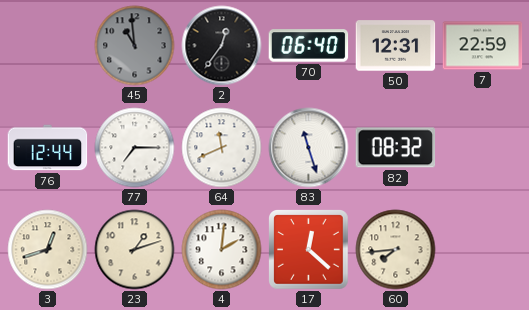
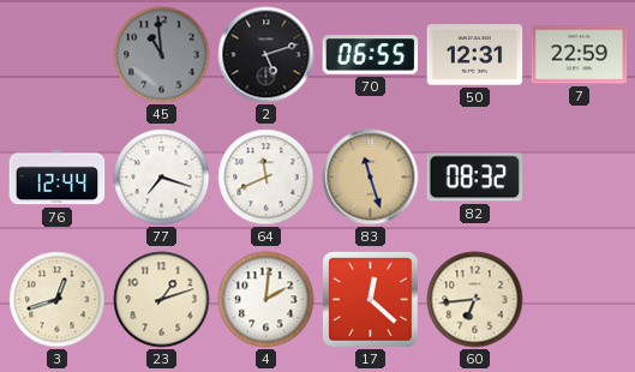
2: 12:36 -> 5:12 (266, 55)
70: 06:40 -> 06:55 (371, 55)
77: 7:15 -> 7:18 (162, 178)
83 dial: white -> champagne (371, 178)
60: 7:44 -> 6:44 (475, 300)
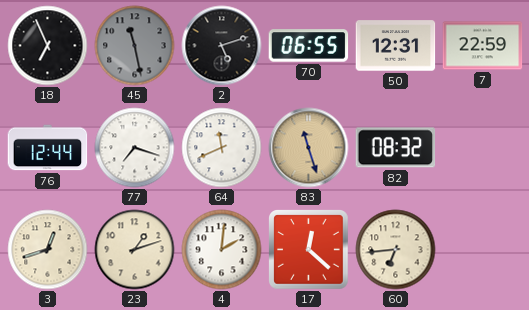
18: none -> 6:56 (48, 46)
45: 10:59 -> 11:28 (135, 46)
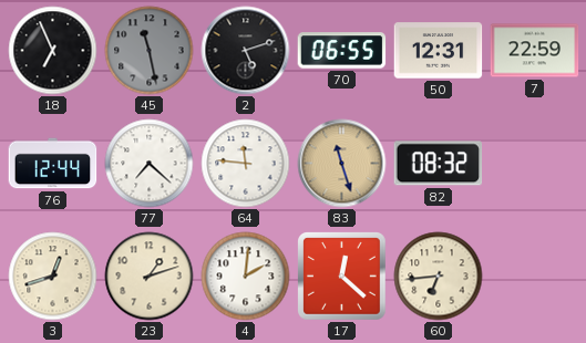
77: 7:18 -> 7:22 (150, 164)
64: 11:41 -> 11:46 (246, 164)
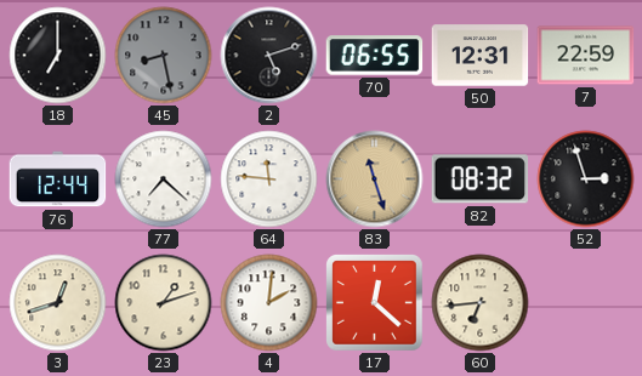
18: 6:56 -> 7:00 (58, 56)
45: 11:28 -> 8:28 (164, 56)
52: none -> 2:57 (586, 180)
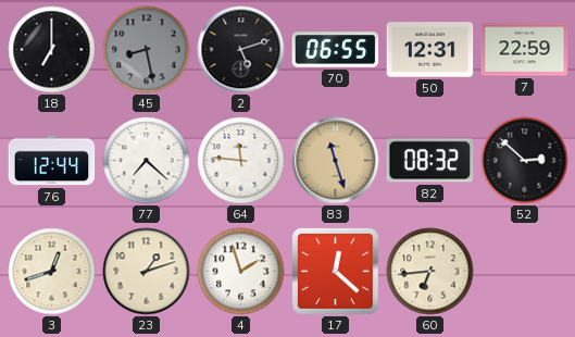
52: 2:57 -> 2:52 (525, 161)
4: 2:01 -> 1:57 (241, 272)
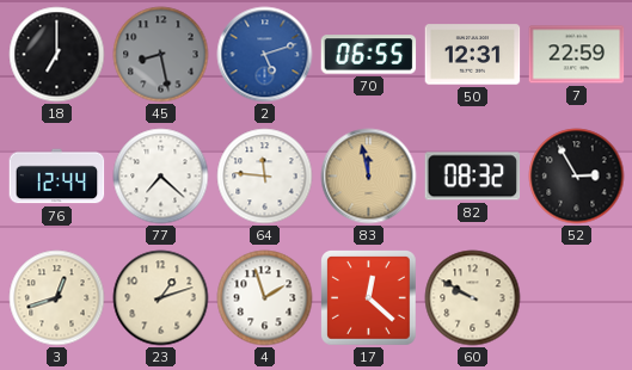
2 dial: black -> blue (265, 55)
83: 11:27 -> 11:58 (369, 177)
52: 2:52 -> 2:55 (577, 177)
60: 6:44 -> 9:50 (473, 298)
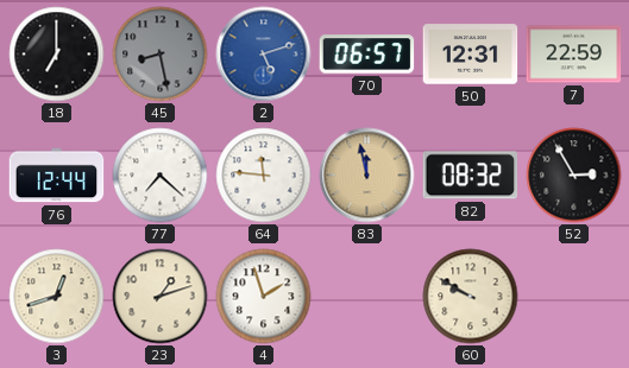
70: 06:55 -> 06:57 (367, 55)
17: 12:22 -> none (369, 298)
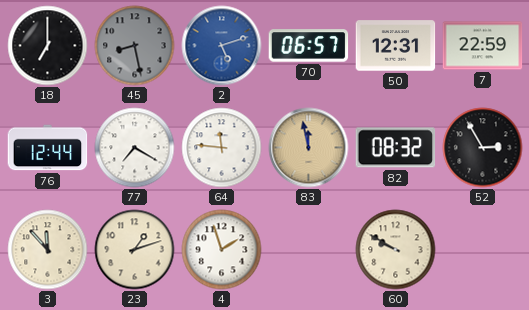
77: 7:22 -> 7:20 (135, 148)
3: 12:42 -> 11:53 (48, 250)
